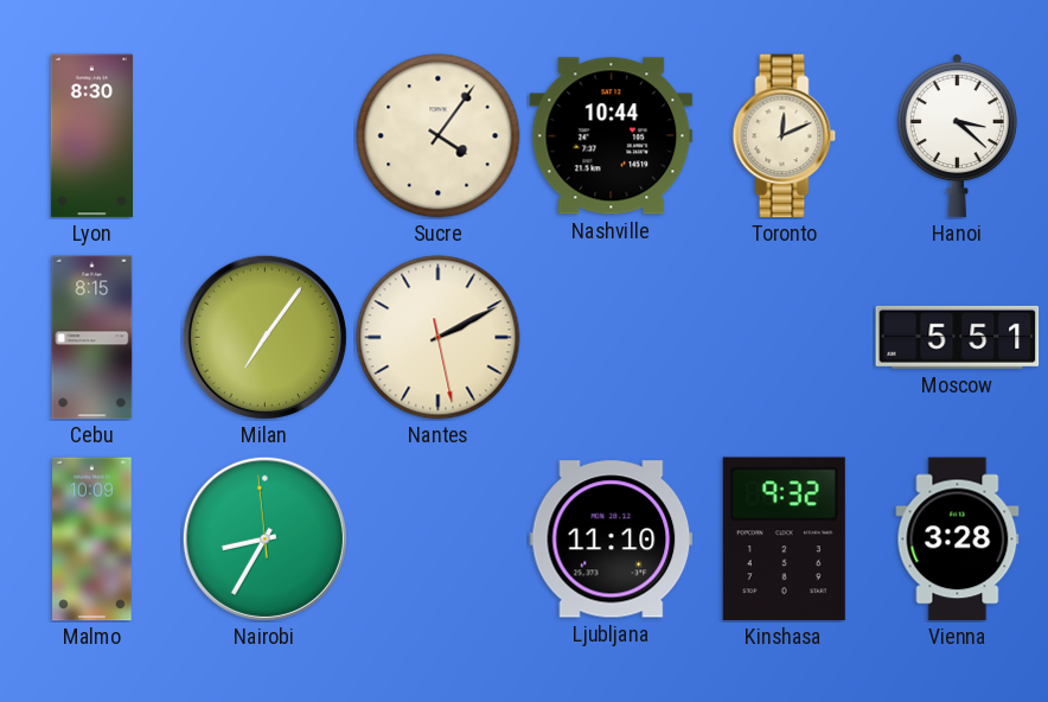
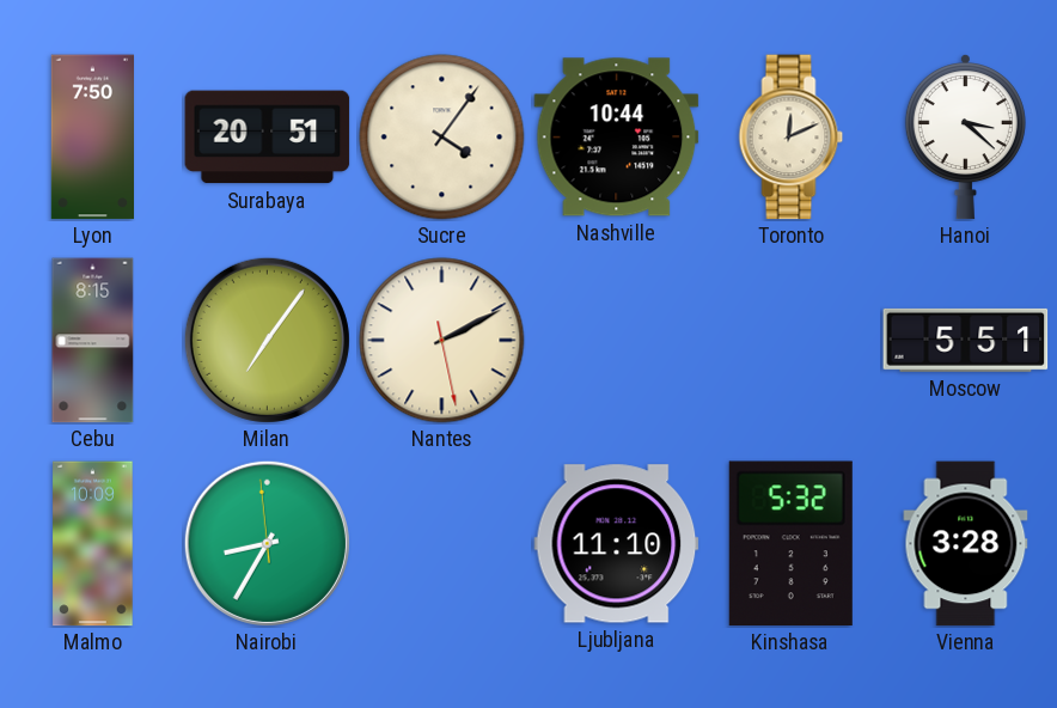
Lyon: 8:30 -> 7:50 (92, 138)
Surabaya: none -> 20:51 (268, 138)
Kinshasa: 9:32 -> 5:32 (790, 543)
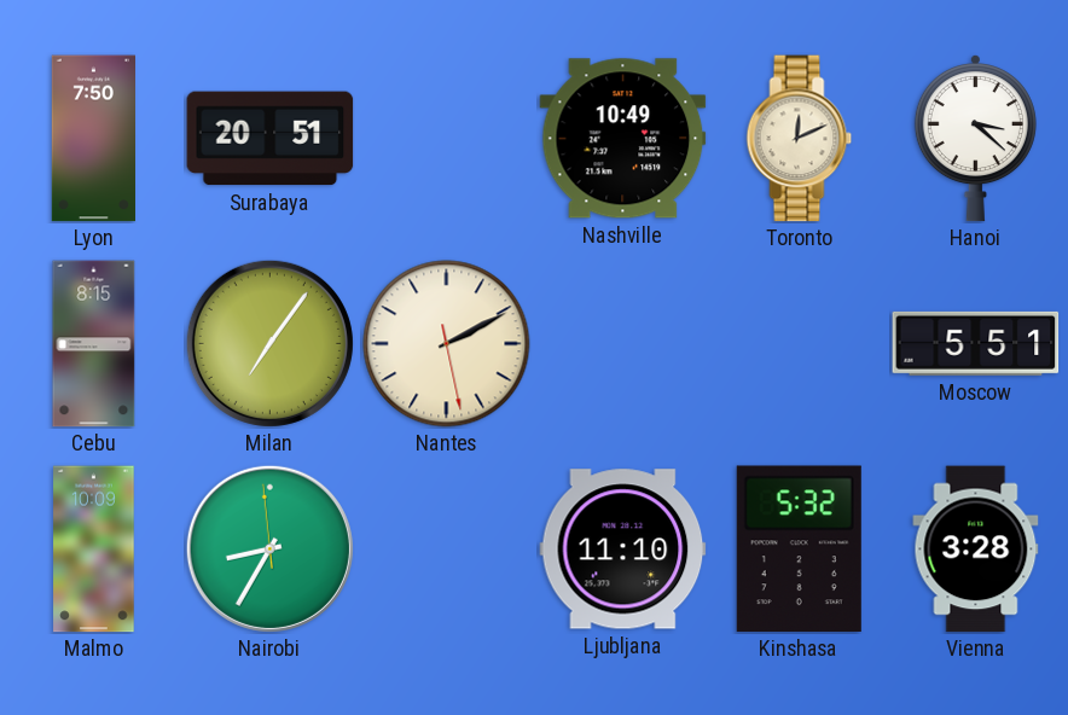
Sucre: 4:06 -> none (442, 138)
Nashville: 10:44 -> 10:49 (623, 139)
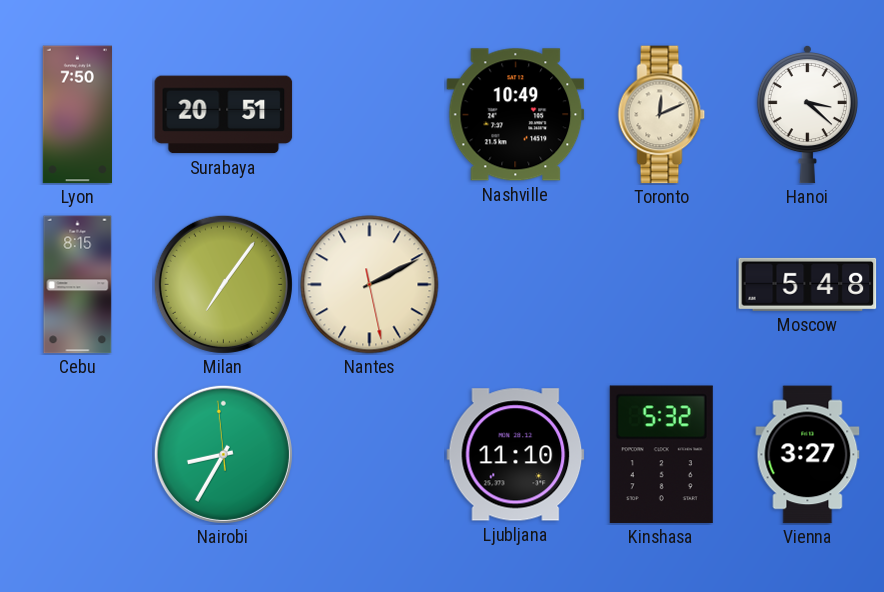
Moscow: 5:51 -> 5:48 (808, 284)
Malmo: 10:09 -> none (94, 550)
Vienna: 3:28 -> 3:27 (808, 455)
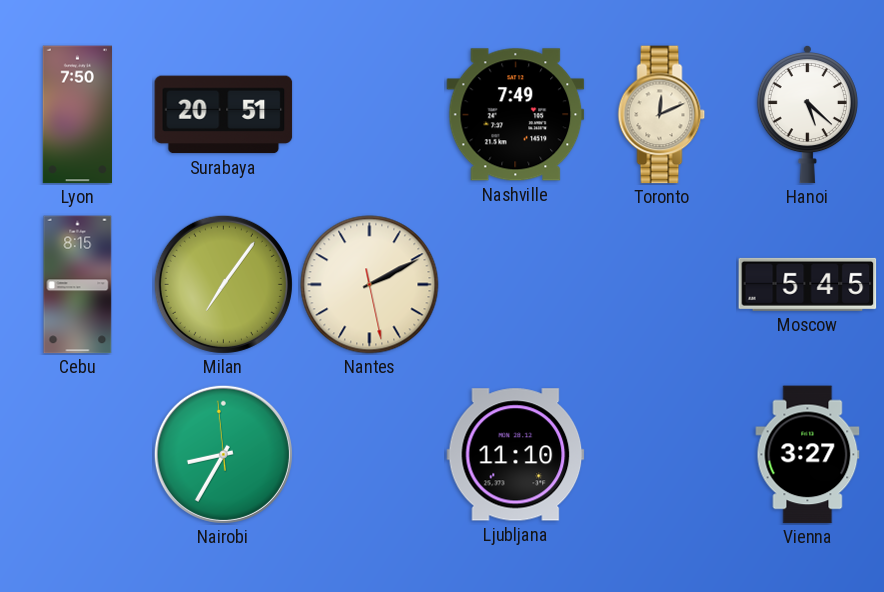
Nashville: 10:49 -> 7:49 (516, 115)
Hanoi: 3:22 -> 5:22 (807, 114)
Moscow: 5:48 -> 5:45 (808, 284)
Kinshasa: 5:32 -> none (661, 454)
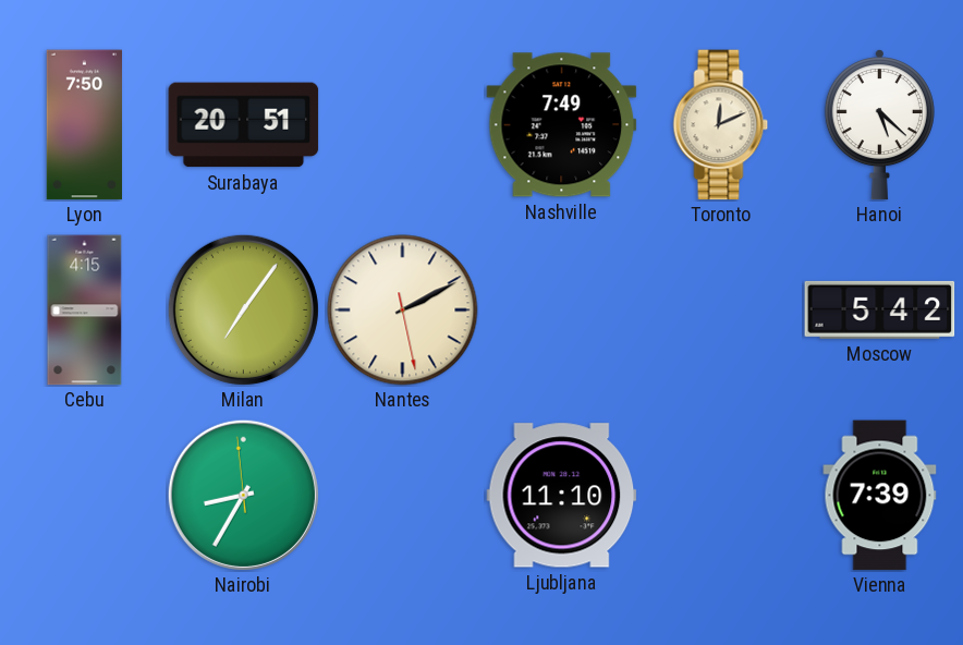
Cebu: 8:15 -> 4:15 (85, 311)
Moscow: 5:45 -> 5:42 (880, 309)
Vienna: 3:27 -> 7:39 (880, 496)
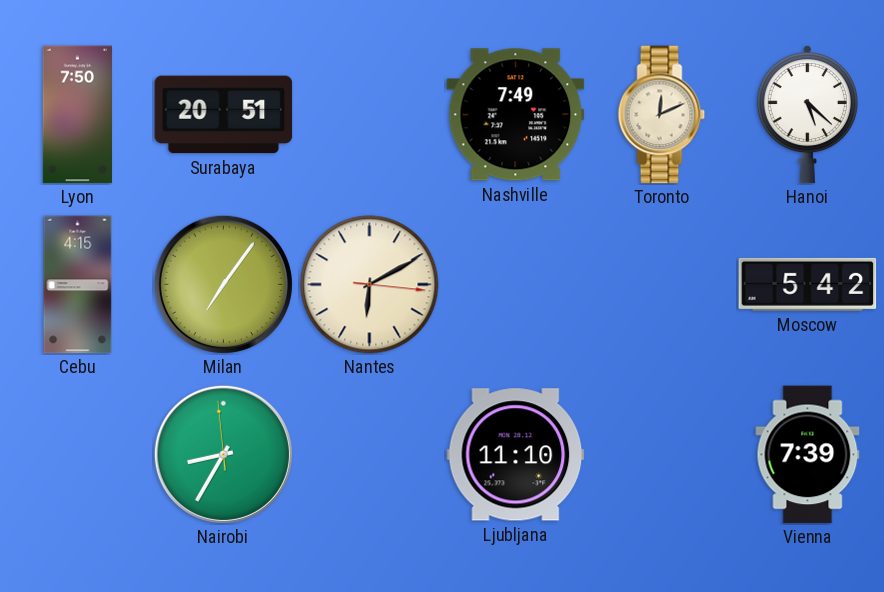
Nantes: 2:10 -> 6:10 (370, 285)
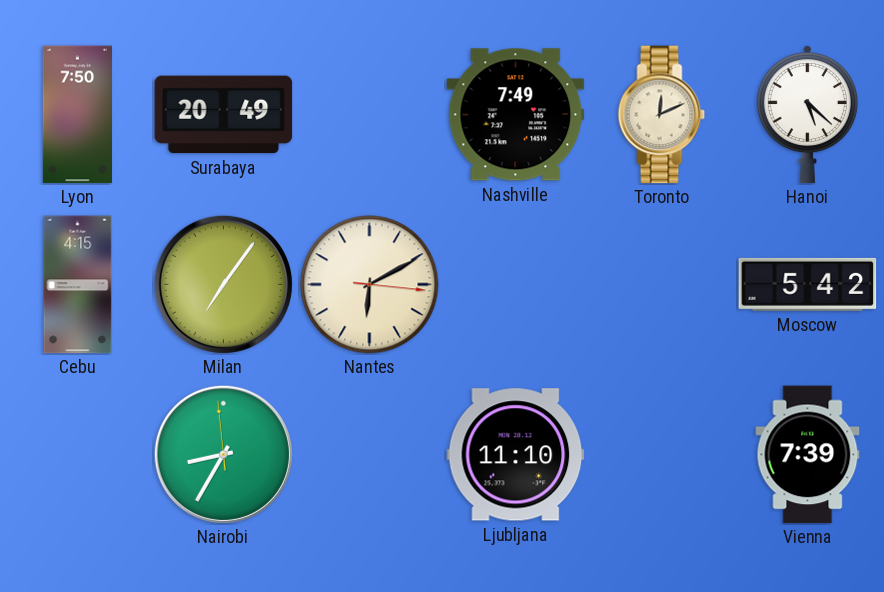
Surabaya: 20:51 -> 20:49 (224, 115)
